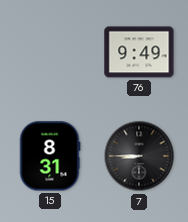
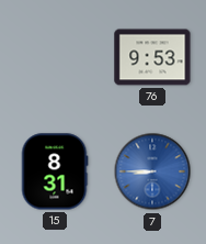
76: 9:49 -> 9:53 (152, 57)
7 dial: black -> blue (152, 171)
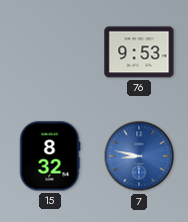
15: 8:31 -> 8:32 (50, 156)
7: 8:45 -> 8:47 (139, 156)
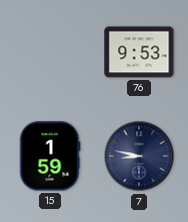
15: 8:32 -> 1:59 (50, 156)
7 dial: blue -> navy (139, 156)
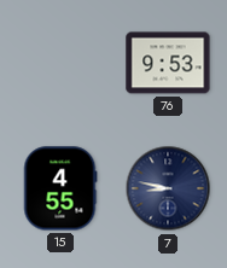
15: 1:59 -> 4:55 (60, 188)
